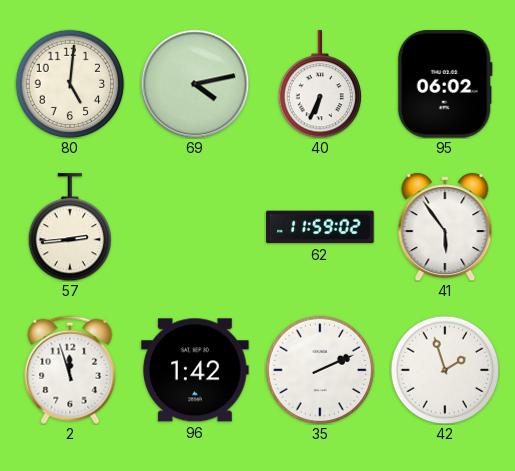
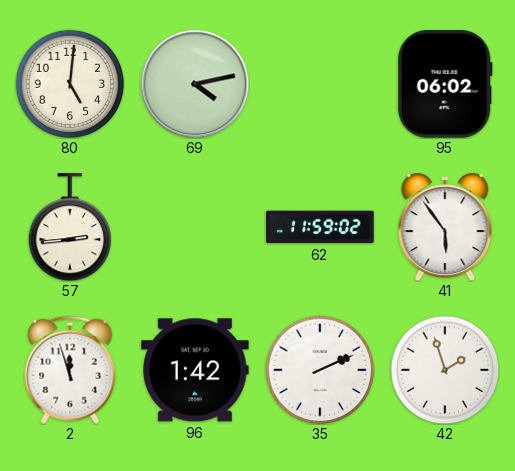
40: 6:34 -> none (319, 84)
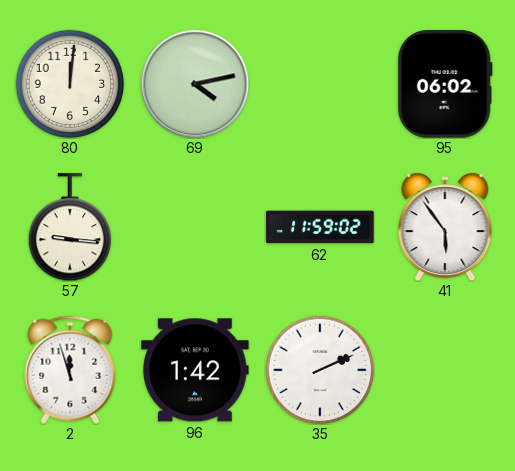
80: 5:01 -> 12:01 (70, 84)
57: 2:44 -> 9:16 (69, 227)
42: 1:57 -> none (445, 370)
